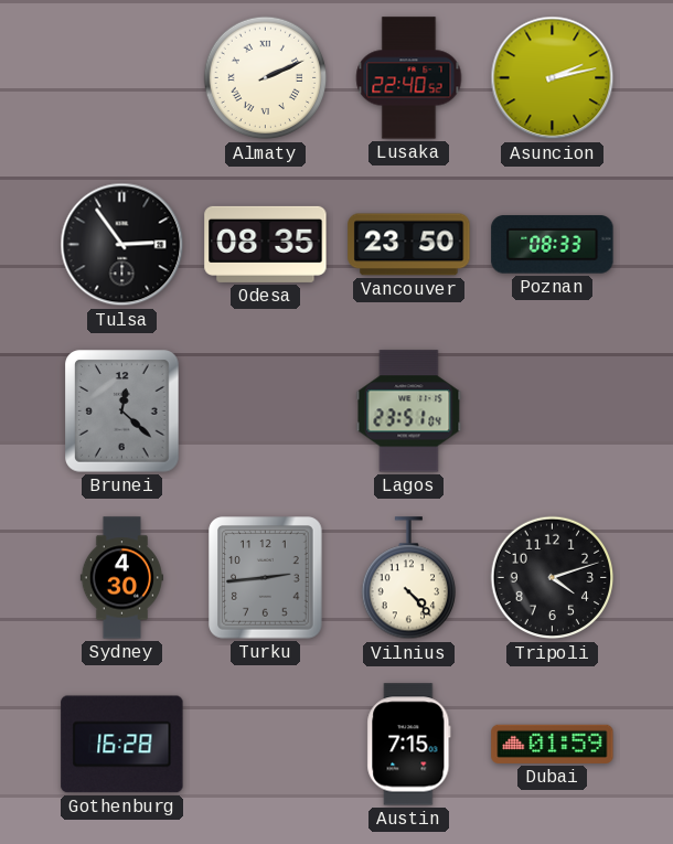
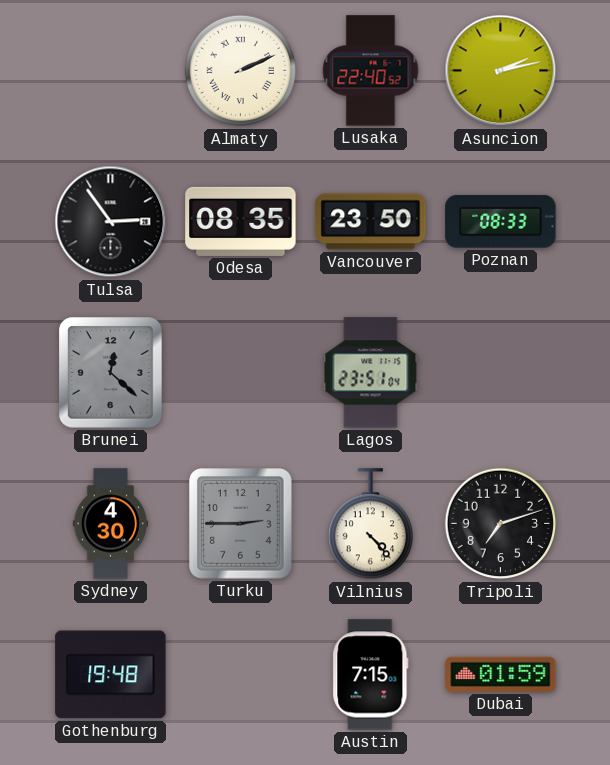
Turku: 2:44 -> 2:45 (241, 524)
Tripoli: 4:12 -> 7:12 (501, 524)
Gothenburg: 16:28 -> 19:48 (111, 675)
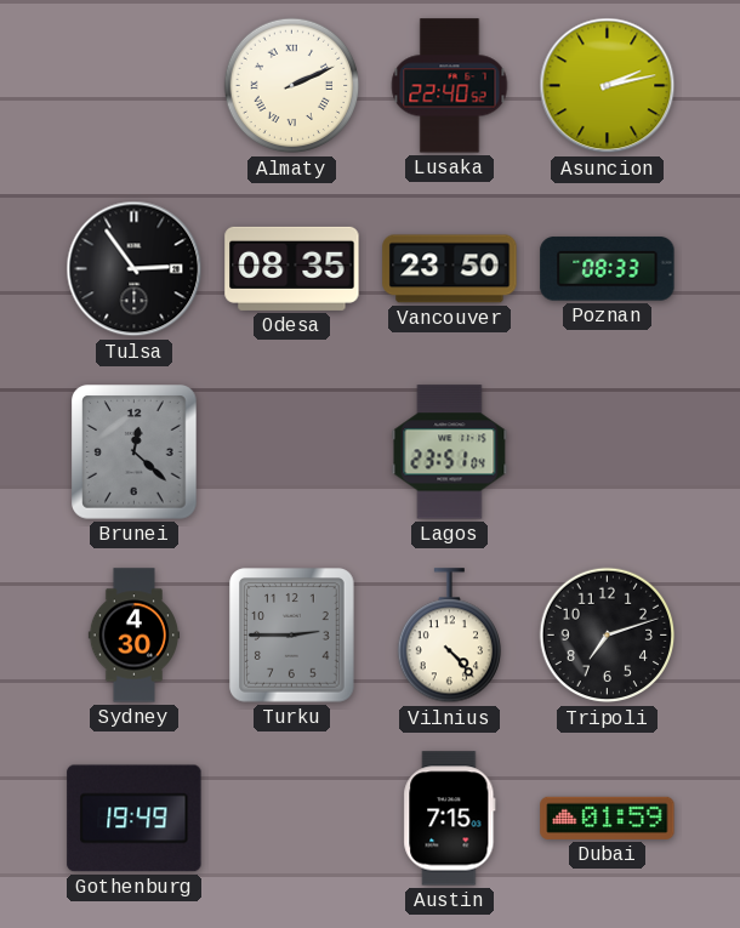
Gothenburg: 19:48 -> 19:49 (135, 819)
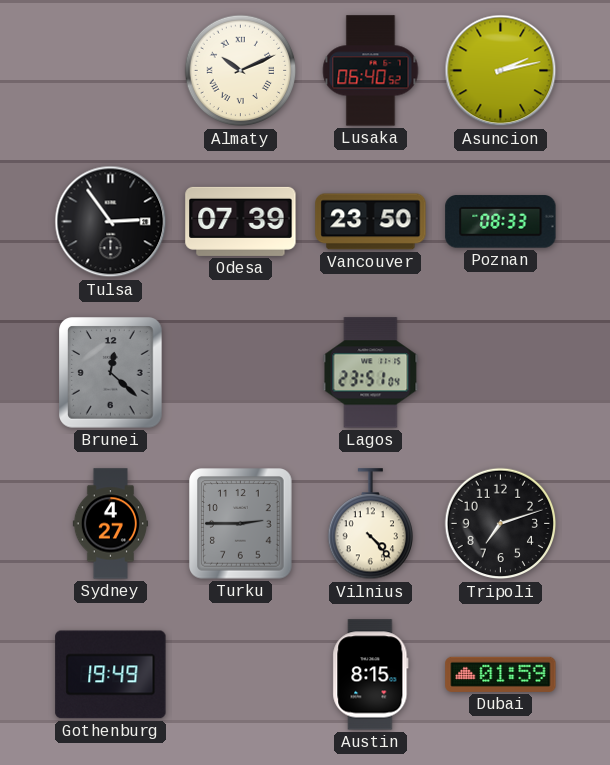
Almaty: 2:11 -> 10:11 (241, 71)
Lusaka: 22:40 -> 06:40 (371, 71)
Odesa: 08:35 -> 07:39 (241, 221)
Sydney: 4:30 -> 4:27 (110, 524)
Austin: 7:15 -> 8:15 (371, 675)
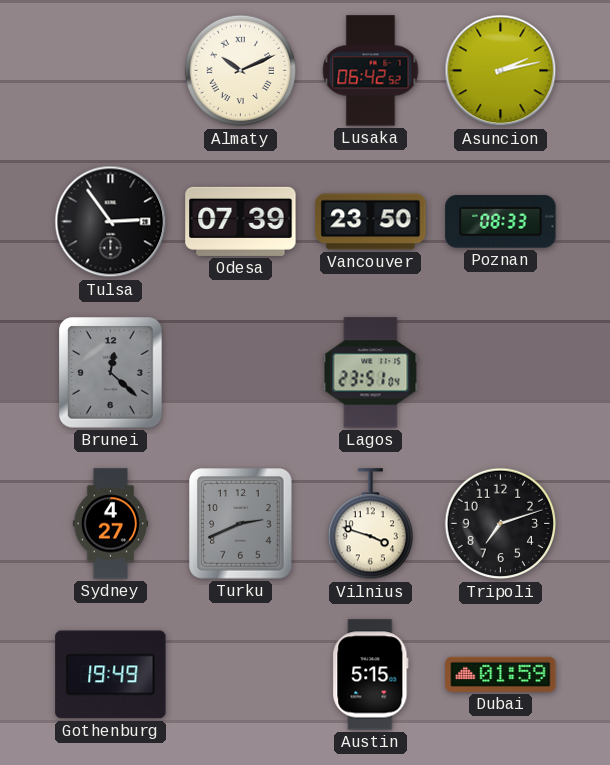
Lusaka: 06:40 -> 06:42 (371, 71)
Turku: 2:45 -> 2:41 (241, 524)
Vilnius: 4:23 -> 3:48 (370, 524)
Austin: 8:15 -> 5:15 (371, 675)
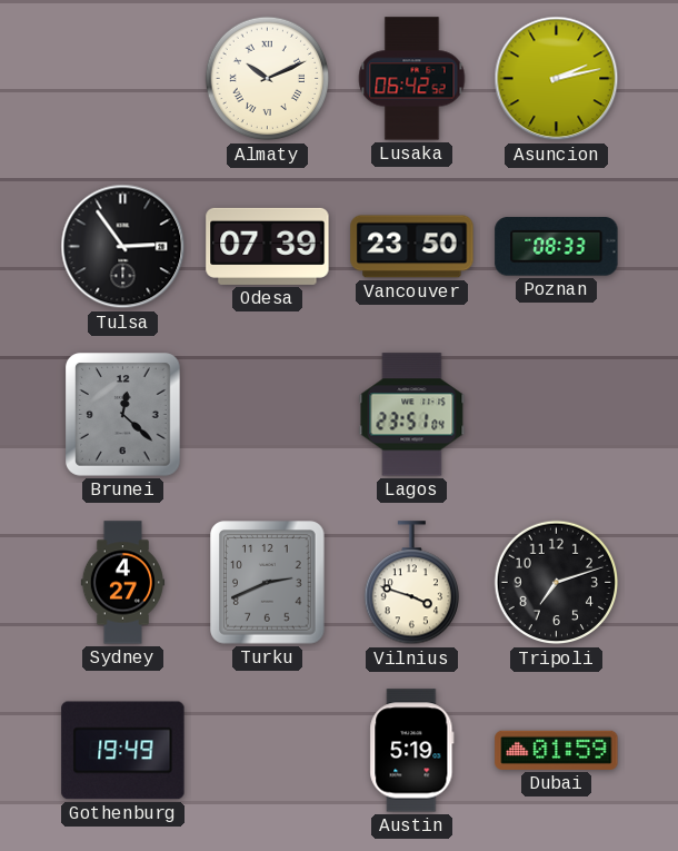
Austin: 5:15 -> 5:19 (412, 751)
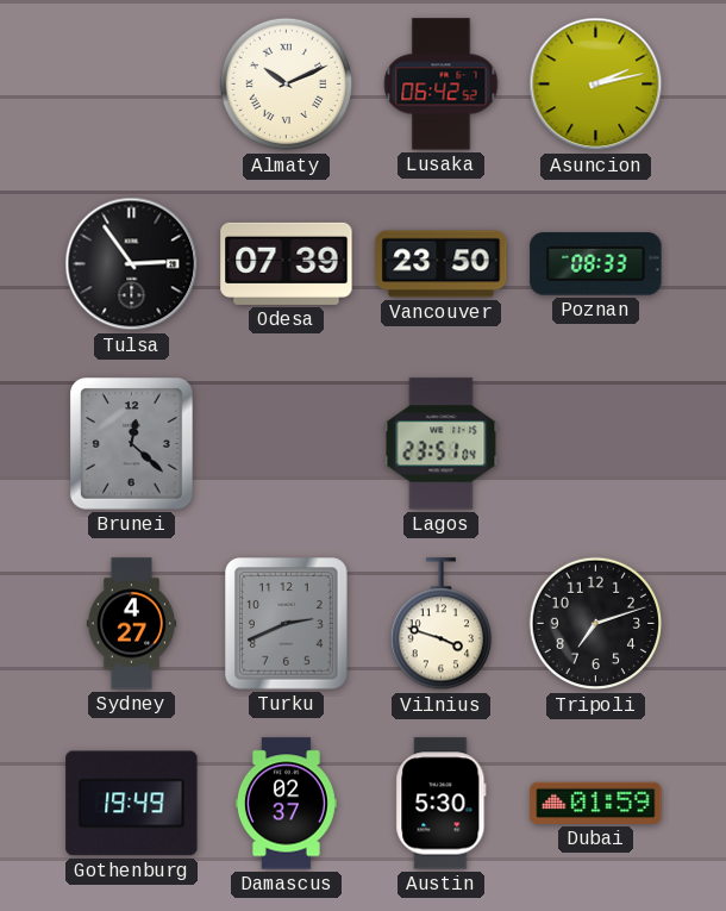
Damascus: none -> 02:37 (286, 804)
Austin: 5:19 -> 5:30 (442, 804)
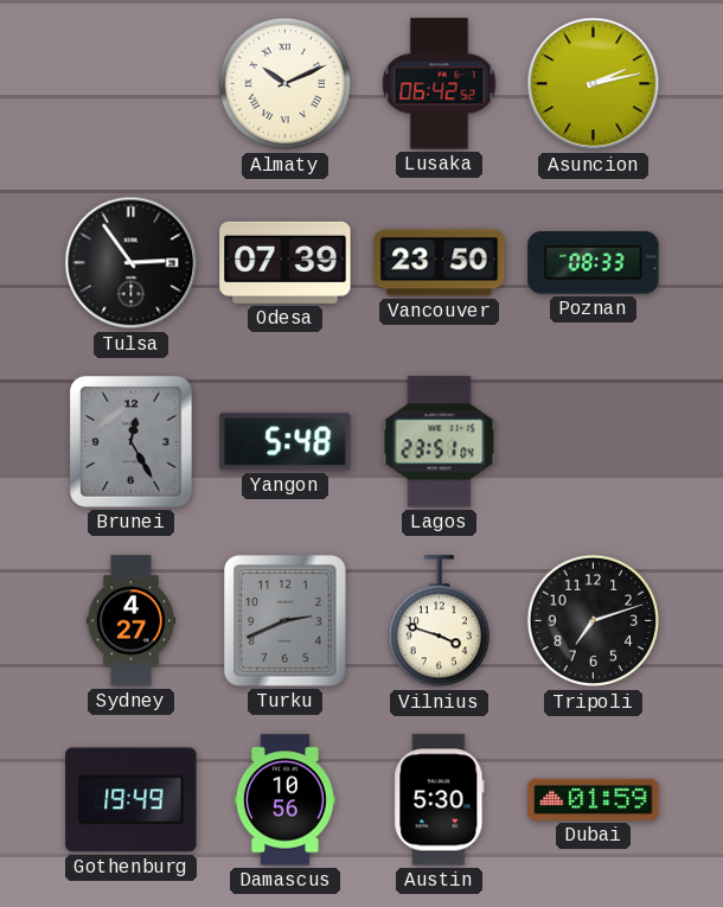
Brunei: 12:22 -> 12:25 (132, 442)
Yangon: none -> 5:48 (286, 442)
Damascus: 02:37 -> 10:56 (284, 800)
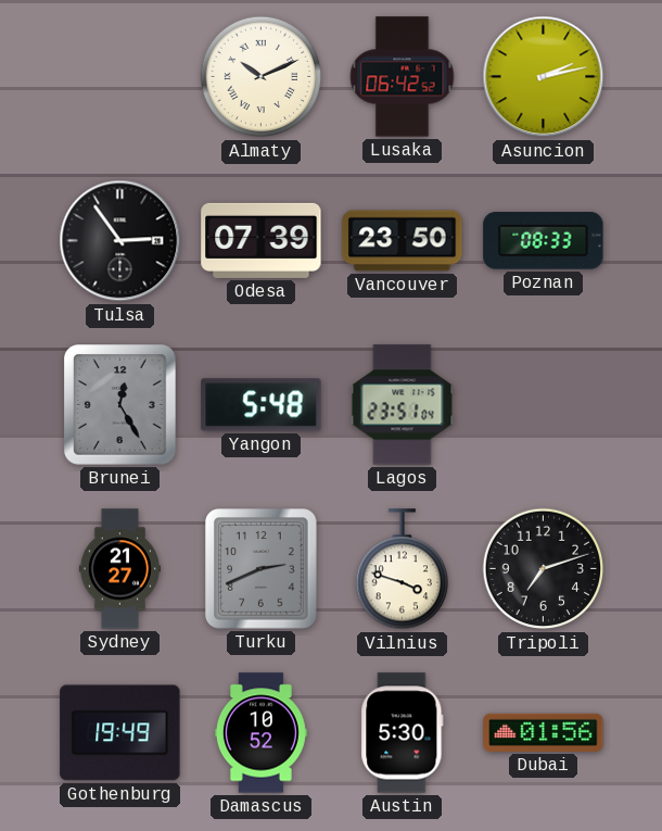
Sydney: 4:27 -> 21:27 (119, 569)
Damascus: 10:56 -> 10:52 (260, 733)
Dubai: 01:59 -> 01:56 (544, 732)
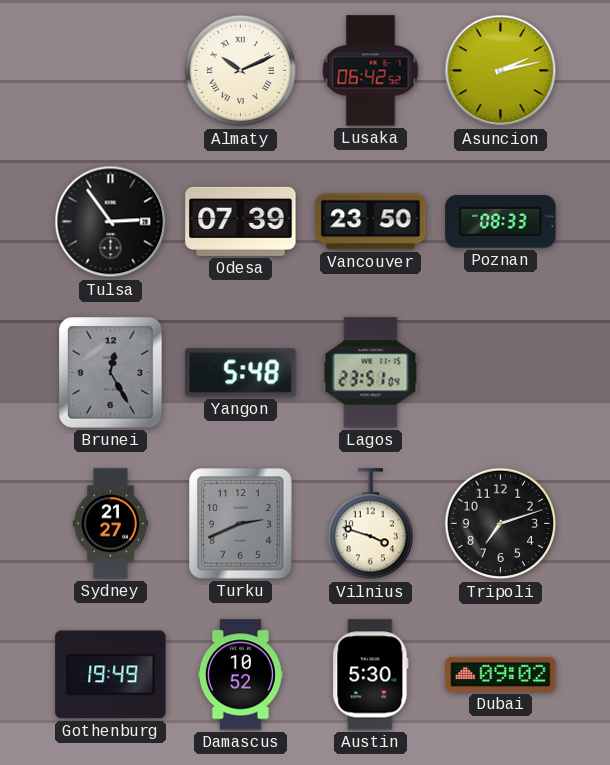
Dubai: 01:56 -> 09:02 (501, 674)
